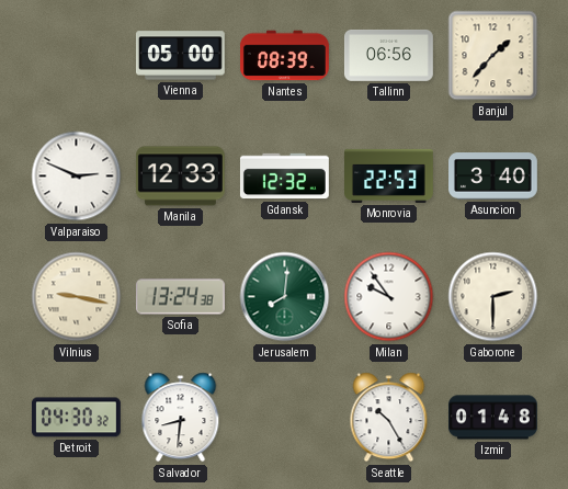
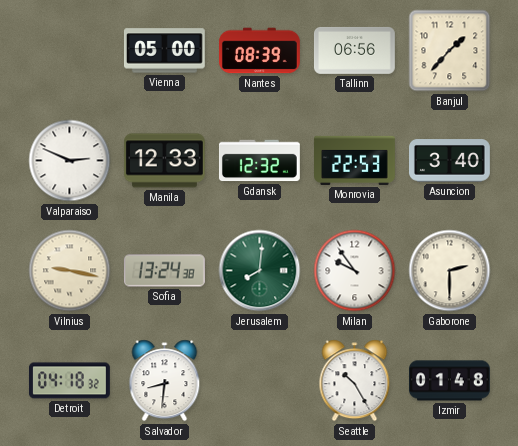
Detroit: 04:30 -> 04:18 (69, 381)
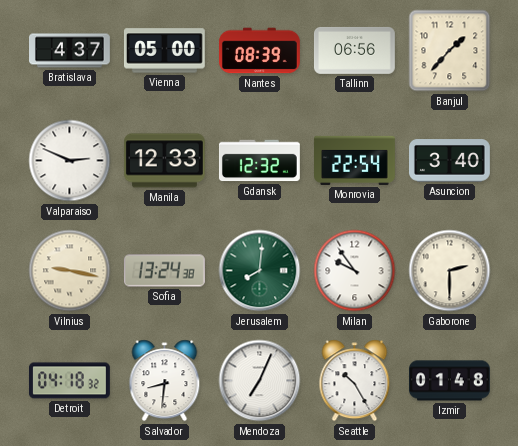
Bratislava: none -> 4:37 (70, 51)
Monrovia: 22:53 -> 22:54 (355, 160)
Mendoza: none -> 7:04 (260, 381)
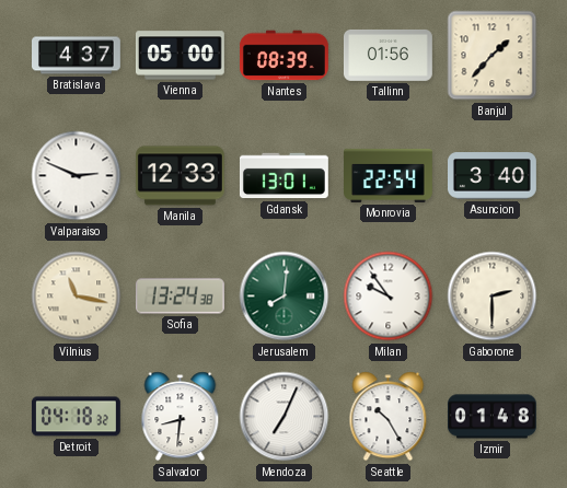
Tallinn: 06:56 -> 01:56 (389, 55)
Gdansk: 12:32 -> 13:01 (285, 176)
Vilnius: 9:17 -> 11:17 (77, 297)
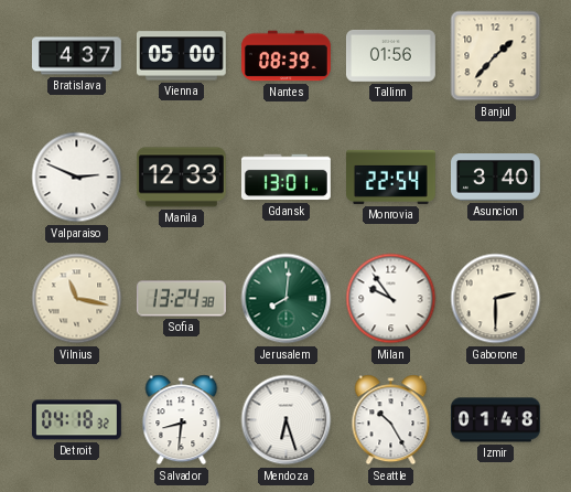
Mendoza: 7:04 -> 6:27 (287, 420)
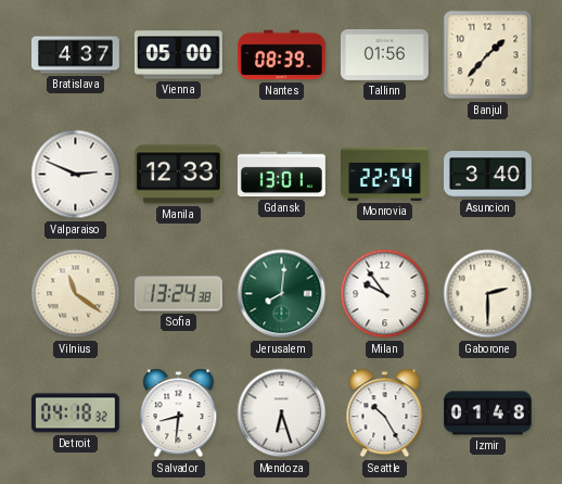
Vilnius: 11:17 -> 11:21 (76, 294)
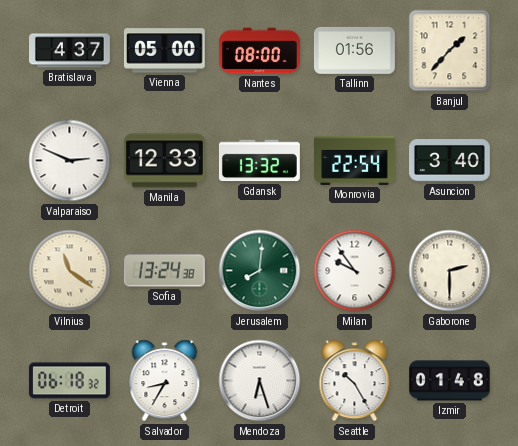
Nantes: 08:39 -> 08:00 (260, 51)
Gdansk: 13:01 -> 13:32 (260, 161)
Detroit: 04:18 -> 06:18 (69, 381)
Salvador: 8:31 -> 8:35 (165, 381)
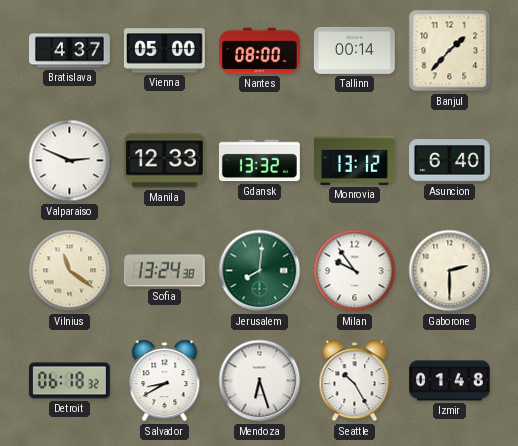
Tallinn: 01:56 -> 00:14 (355, 50)
Monrovia: 22:54 -> 13:12 (355, 160)
Asuncion: 3:40 -> 6:40 (450, 161)
Salvador: 8:35 -> 8:40 (165, 381)
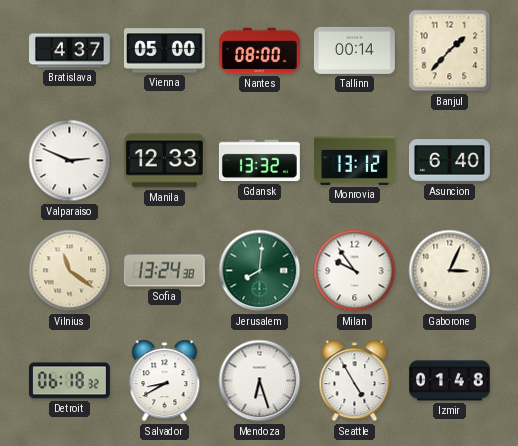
Gaborone: 2:30 -> 3:04 (450, 271)
Seattle: 10:25 -> 4:55 (355, 381)
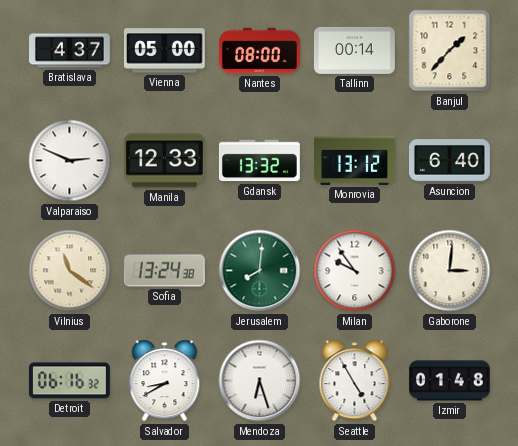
Gaborone: 3:04 -> 3:01 (450, 271)
Detroit: 06:18 -> 06:16 (69, 381)
